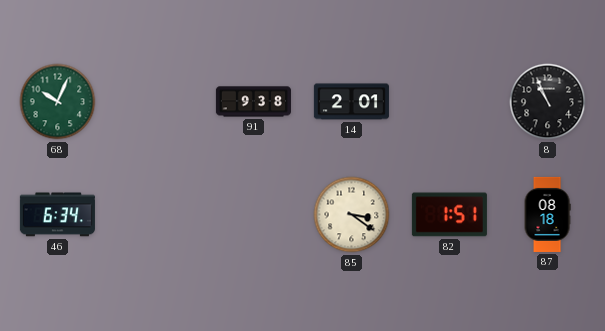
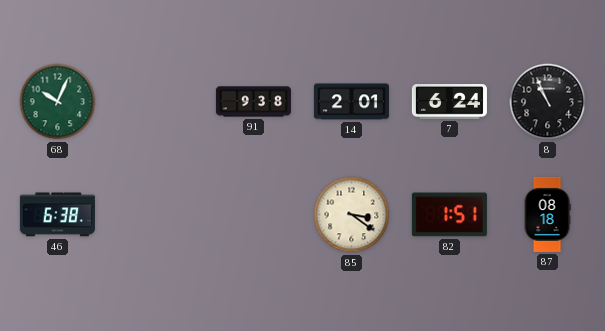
7: none -> 6:24 (449, 102)
46: 6:34 -> 6:38 (57, 215)
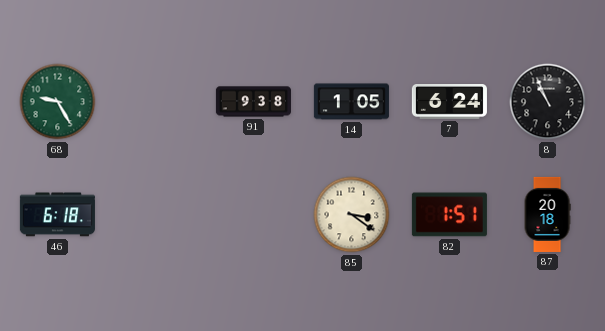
68: 10:04 -> 9:25 (58, 102)
14: 2:01 -> 1:05 (351, 102)
46: 6:38 -> 6:18 (57, 215)
87: 08:18 -> 20:18 (547, 214)
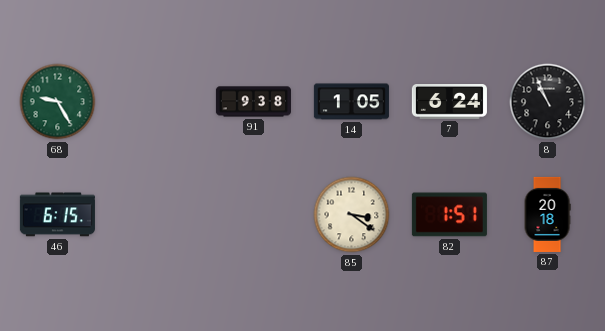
46: 6:18 -> 6:15 (57, 215)
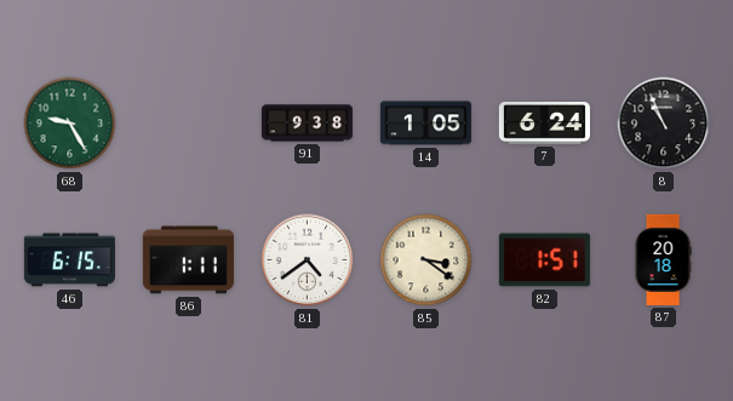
86: none -> 1:11 (188, 260)
81: none -> 4:39 (308, 260)
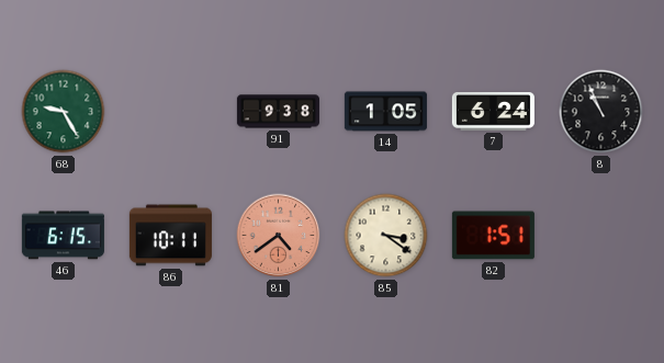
86: 1:11 -> 10:11 (170, 236)
81 dial: white -> salmon (279, 236)
87: 20:18 -> none (663, 259)
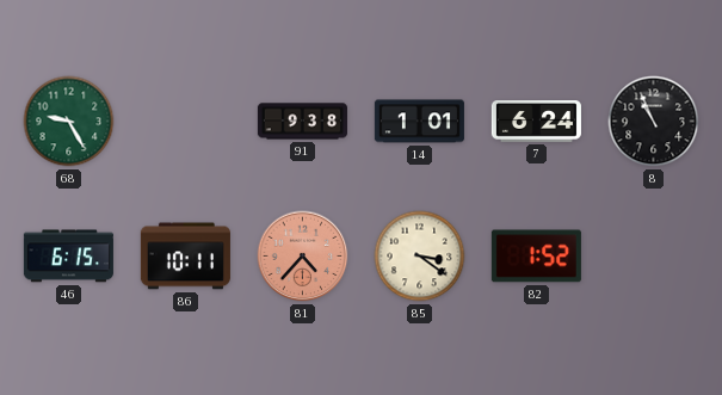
14: 1:05 -> 1:01 (419, 122)
81: 4:39 -> 4:37 (303, 257)
82: 1:51 -> 1:52 (536, 257)
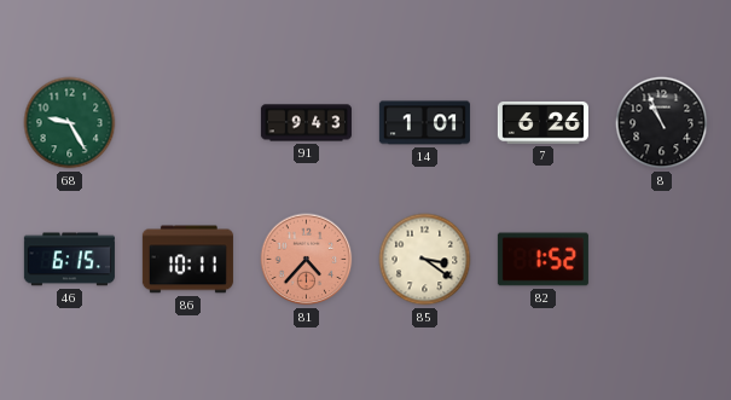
91: 9:38 -> 9:43 (306, 123)
7: 6:24 -> 6:26 (543, 123)
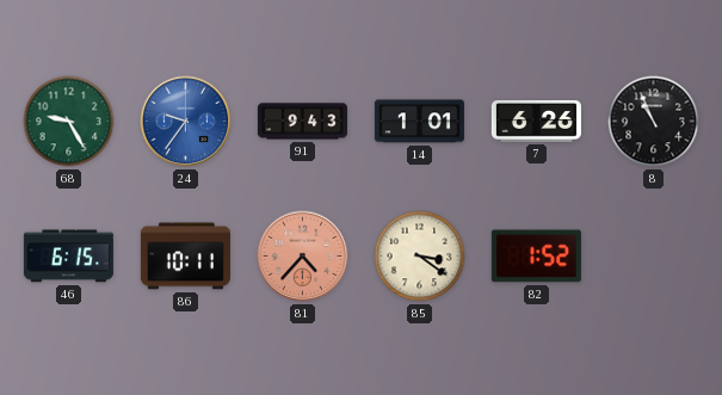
24: none -> 9:36 (186, 122)
